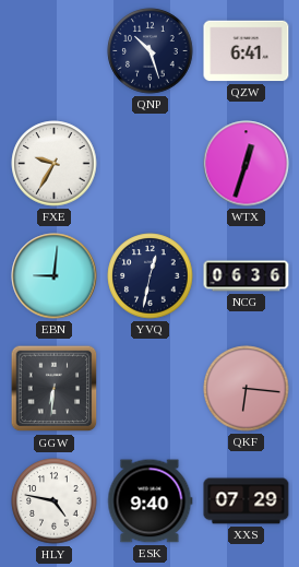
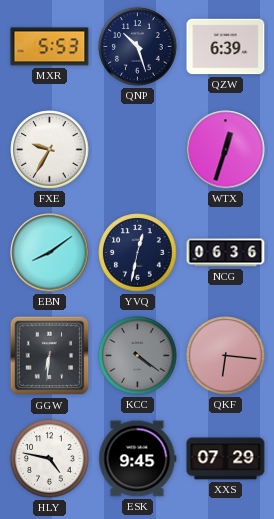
MXR: none -> 5:53 (50, 47)
QZW: 6:41 -> 6:39 (226, 47)
EBN: 9:01 -> 8:09 (50, 253)
KCC: none -> 4:21 (138, 356)
ESK: 9:40 -> 9:45 (138, 459)
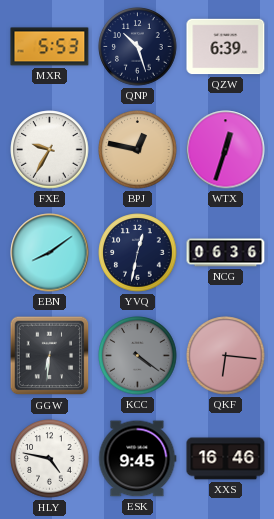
BPJ: none -> 12:47 (138, 150)
XXS: 07:29 -> 16:46 (226, 459)
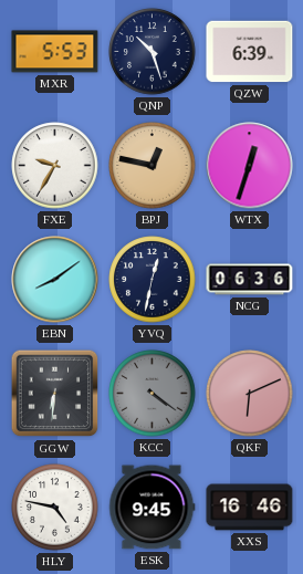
QKF: 6:16 -> 6:11 (250, 394)
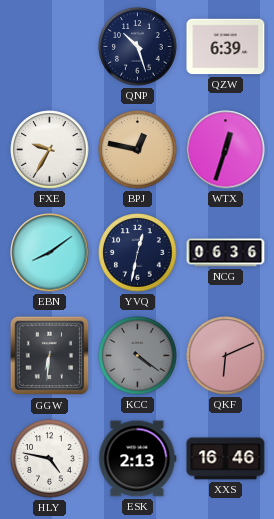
MXR: 5:53 -> none (55, 52)
ESK: 9:45 -> 2:13 (138, 459)
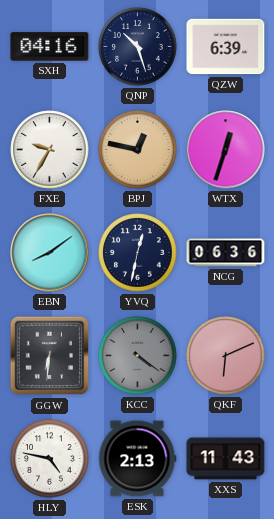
SXH: none -> 04:16 (50, 47)
XXS: 16:46 -> 11:43 (226, 459)
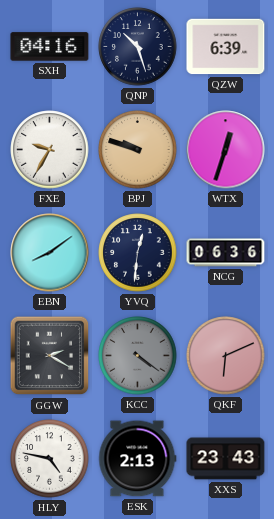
BPJ: 12:47 -> 9:48 (138, 150)
YVQ: 12:32 -> 12:31 (138, 253)
GGW: 6:31 -> 2:20 (50, 356)
XXS: 11:43 -> 23:43 (226, 459)
